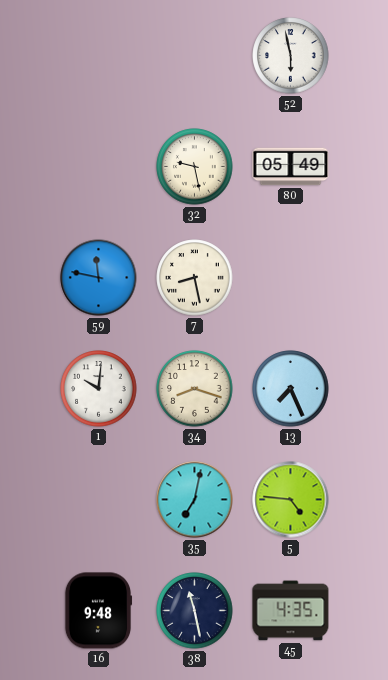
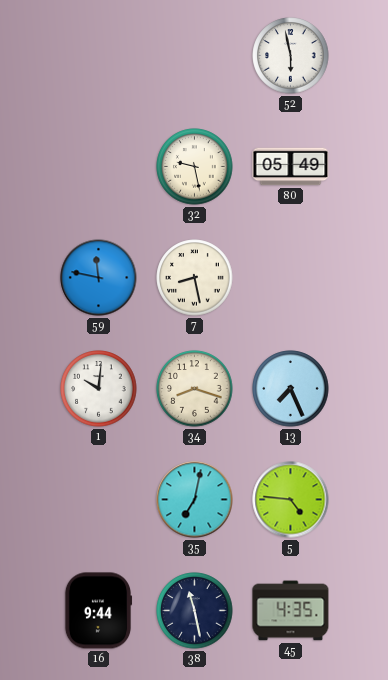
16: 9:48 -> 9:44 (98, 611)
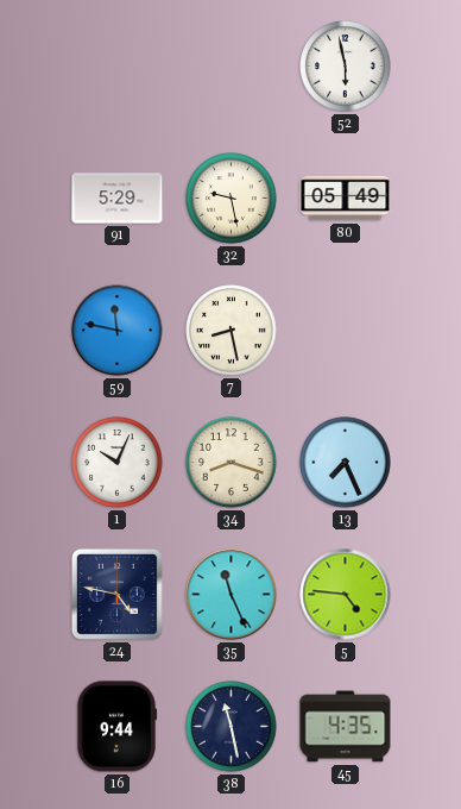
91: none -> 5:29 (118, 199)
1: 10:01 -> 10:04 (118, 463)
24: none -> 4:47 (116, 594)
35: 7:02 -> 11:26 (232, 595)
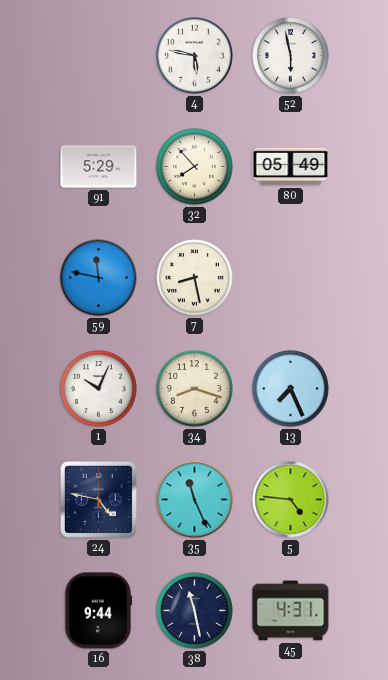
4: none -> 5:47 (195, 56)
32: 9:28 -> 7:53 (195, 167)
45: 4:35 -> 4:31 (291, 611)
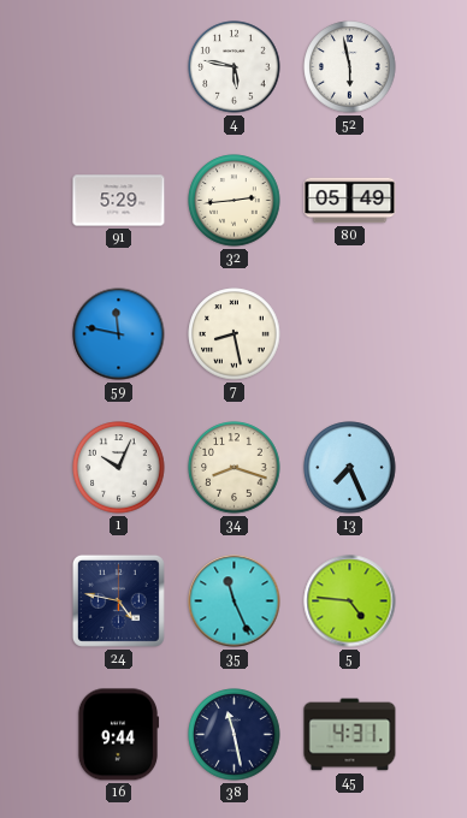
32: 7:53 -> 2:44 (235, 201)
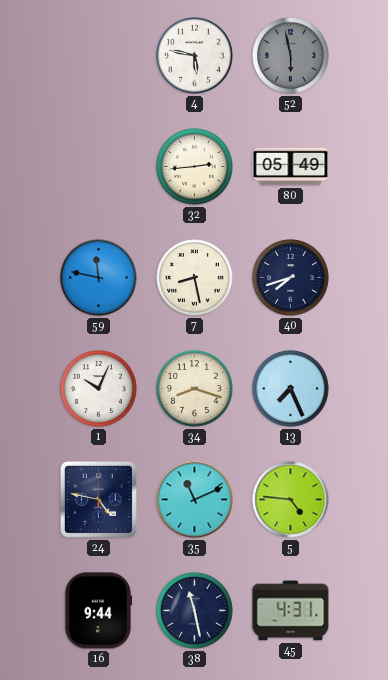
52 dial: white -> grey (291, 56)
91: 5:29 -> none (119, 201)
40: none -> 7:42 (291, 278)
35: 11:26 -> 11:11 (195, 500)
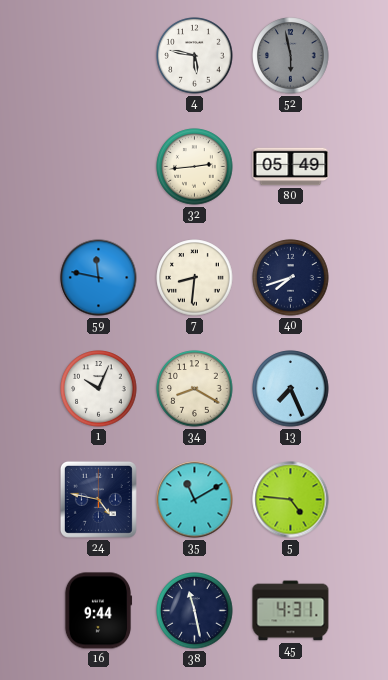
7: 8:28 -> 8:31 (195, 278)
34: 8:18 -> 8:20 (195, 389)
35: 11:11 -> 11:10 (195, 500)
